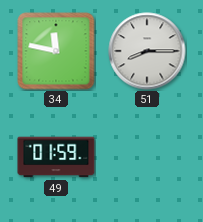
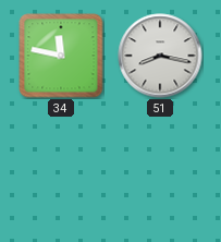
51: 8:15 -> 8:17 (160, 56)
49: 01:59 -> none (56, 157)
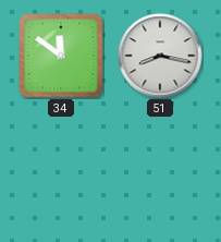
34: 11:47 -> 11:51 (61, 56)
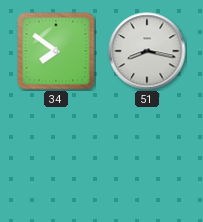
34: 11:51 -> 7:51 (56, 51)
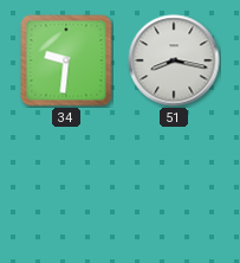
34: 7:51 -> 9:31 (66, 60)
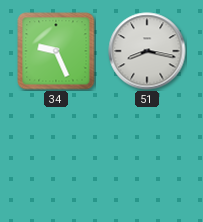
34: 9:31 -> 9:26 (56, 51)
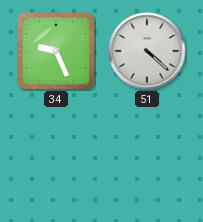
51: 8:17 -> 4:22 (147, 51)
